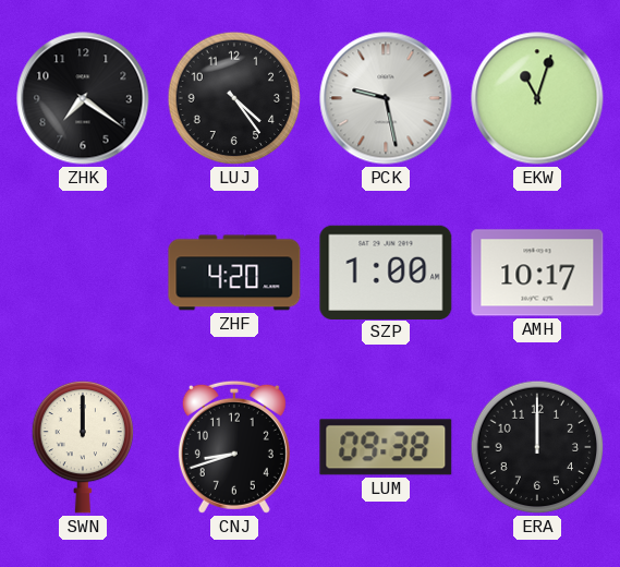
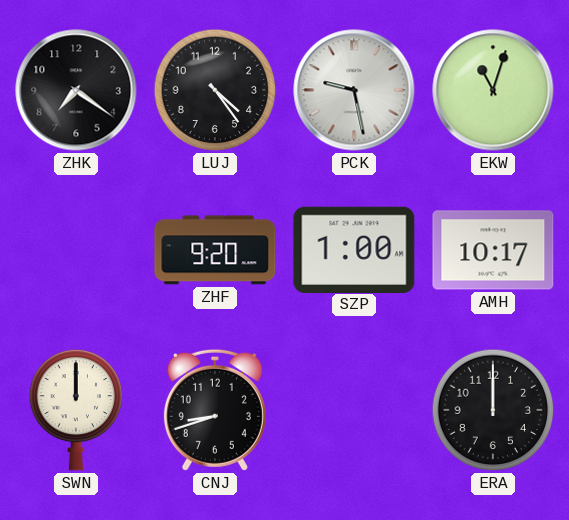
ZHF: 4:20 -> 9:20 (215, 250)
LUM: 09:38 -> none (386, 447)
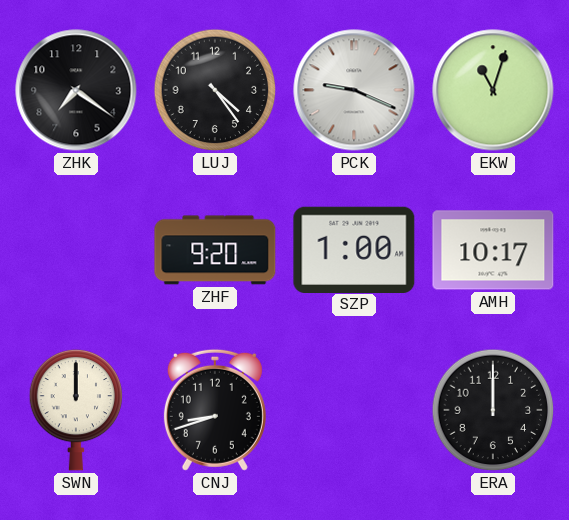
PCK: 9:28 -> 9:19 (354, 90)
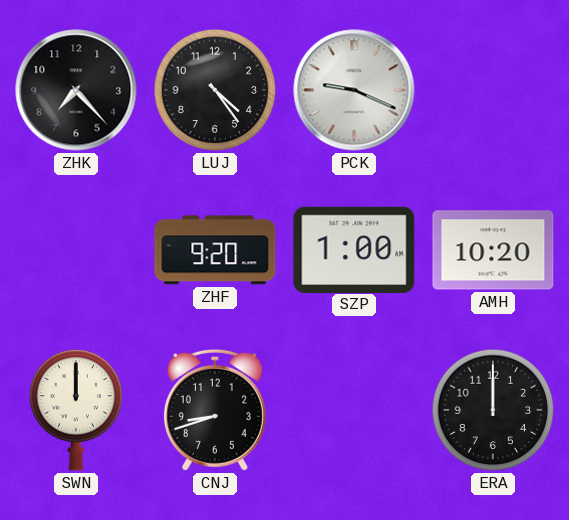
ZHK: 7:21 -> 7:23 (76, 90)
EKW: 11:03 -> none (493, 90)
AMH: 10:17 -> 10:20 (493, 250)
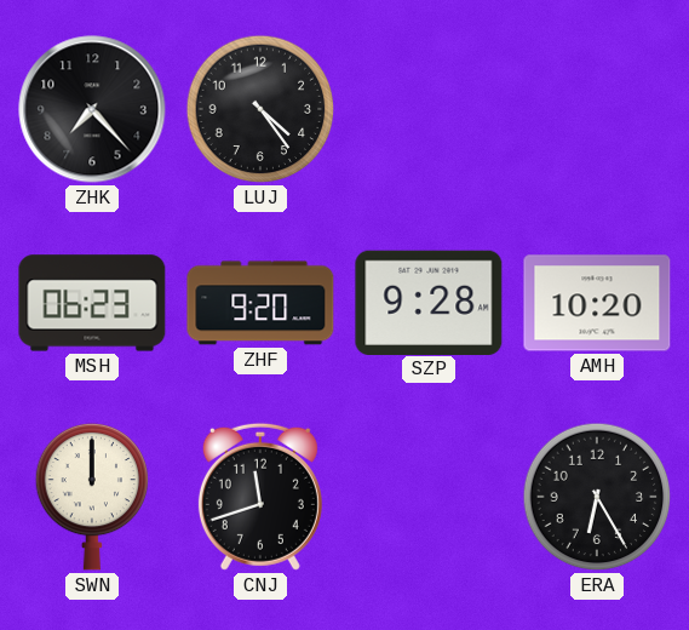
PCK: 9:19 -> none (354, 90)
MSH: none -> 06:23 (92, 303)
SZP: 1:00 -> 9:28 (429, 302)
CNJ: 8:42 -> 11:42 (260, 497)
ERA: 12:00 -> 6:25 (597, 497)
